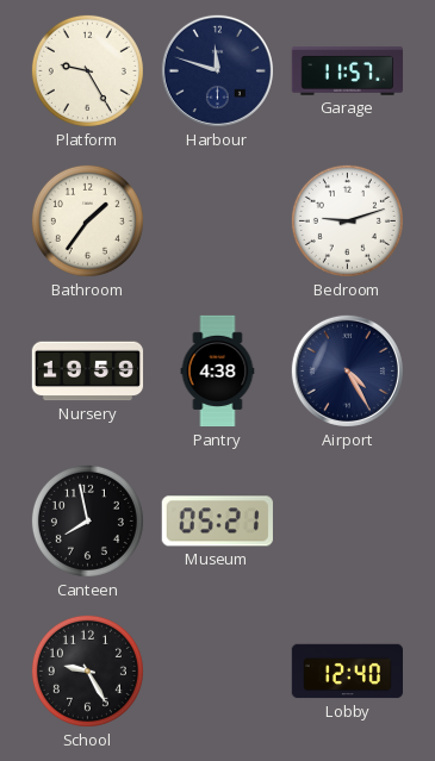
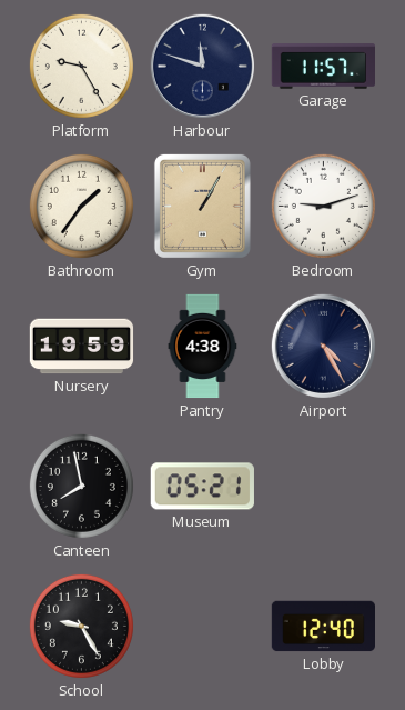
Gym: none -> 1:05 (202, 206)
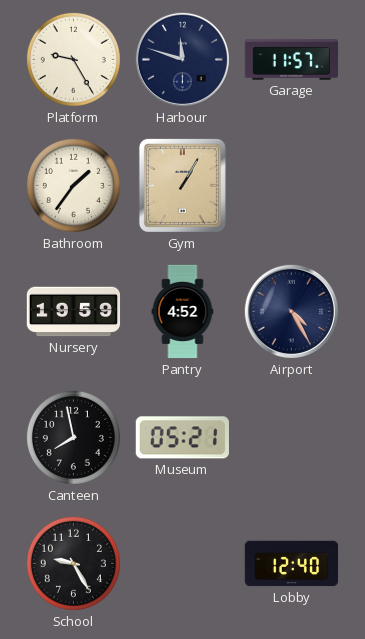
Bedroom: 9:12 -> none (323, 206)
Pantry: 4:38 -> 4:52 (183, 312)
